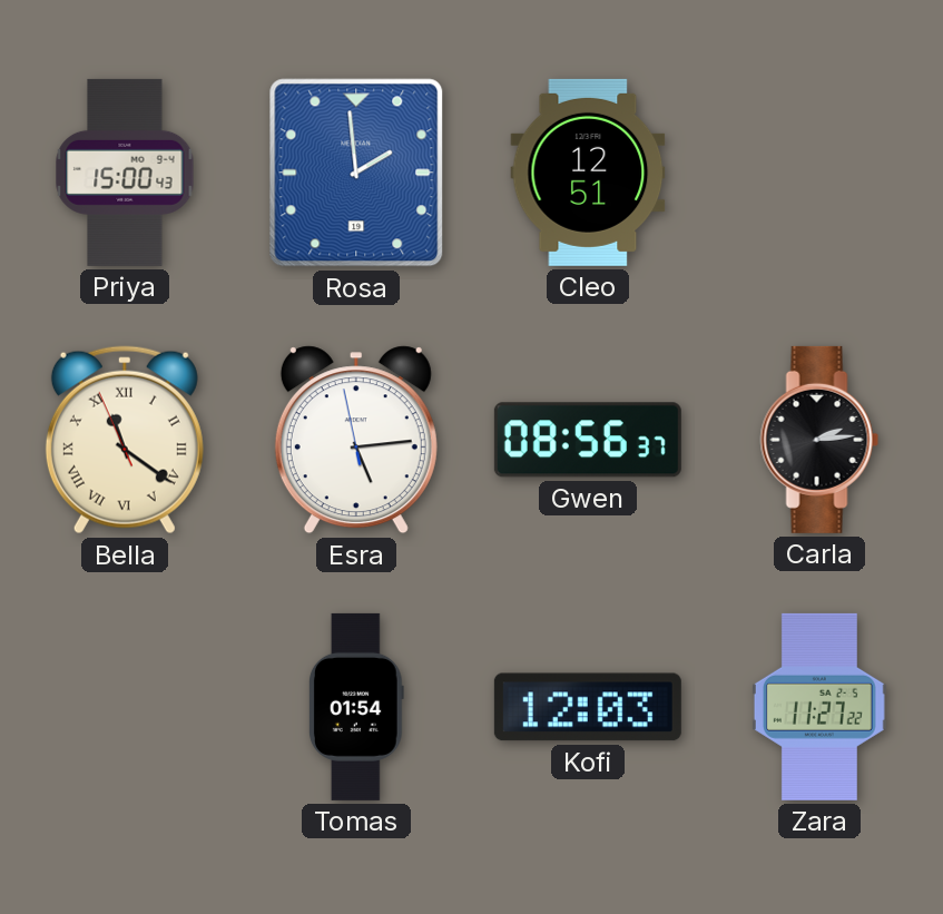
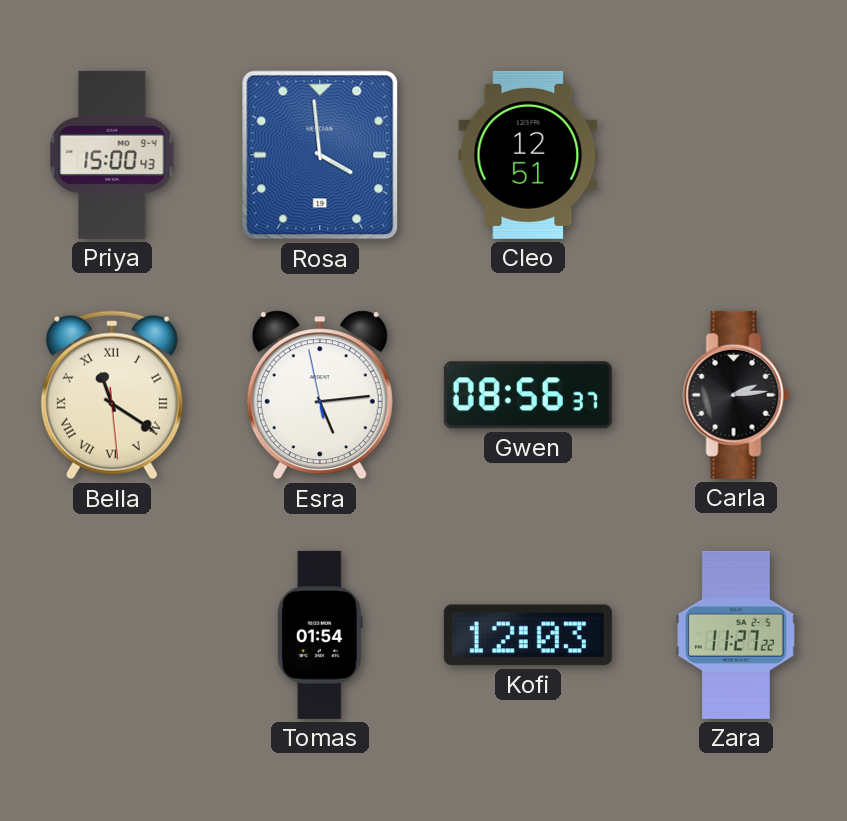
Rosa: 1:59 -> 3:59 (320, 155)
Bella: 11:20:56 -> 11:20:29 (112, 395)
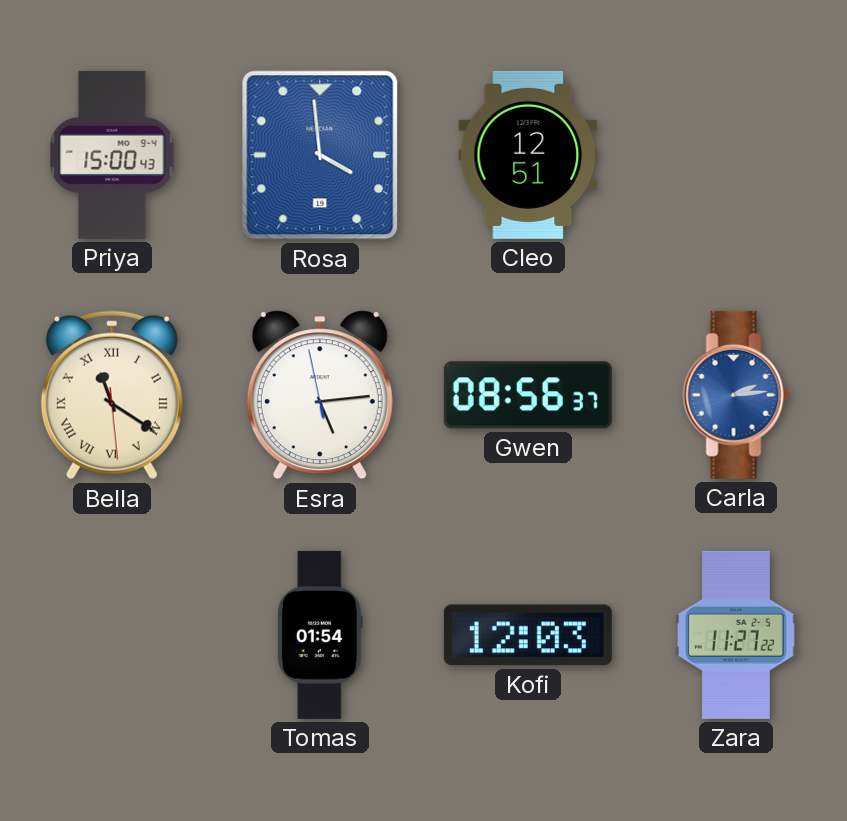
Carla dial: black -> blue (736, 395)
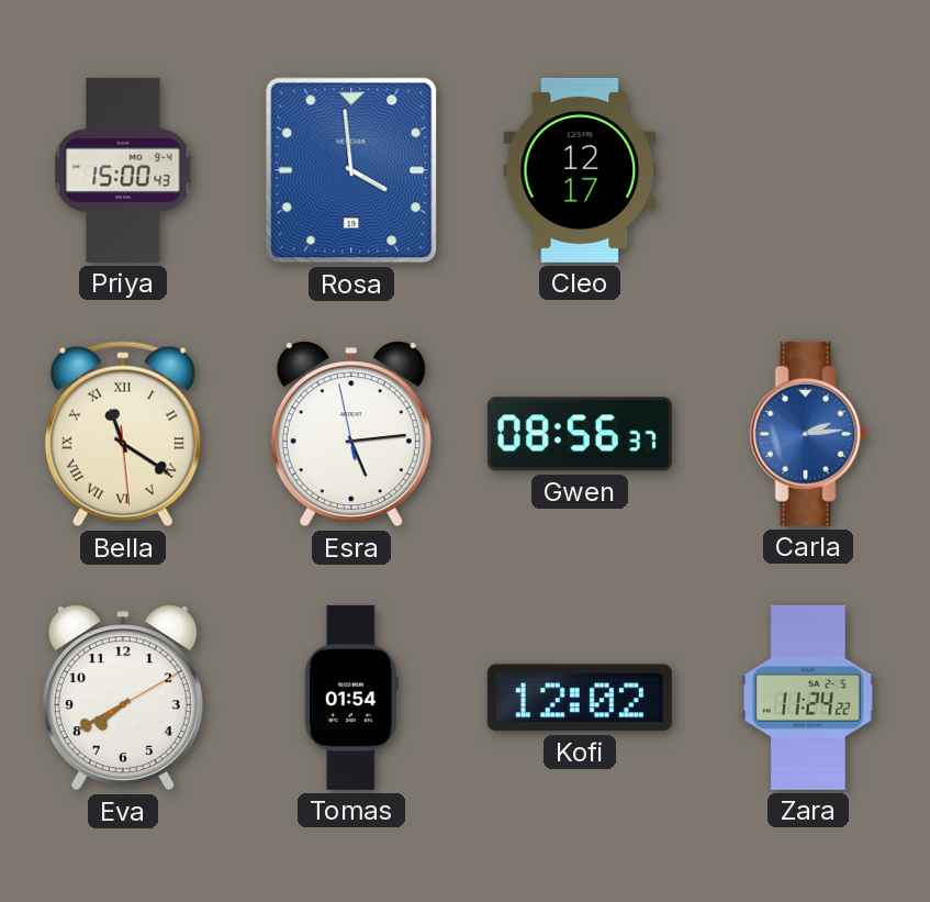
Cleo: 12:51 -> 12:17 (580, 170)
Eva: none -> 7:40 (123, 698)
Kofi: 12:03 -> 12:02 (580, 698)
Zara: 11:27 -> 11:24 (808, 698)
